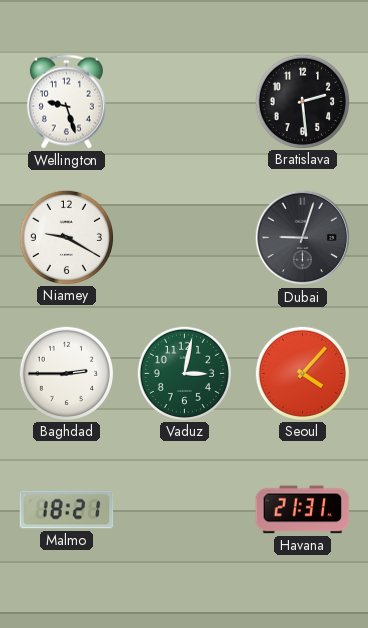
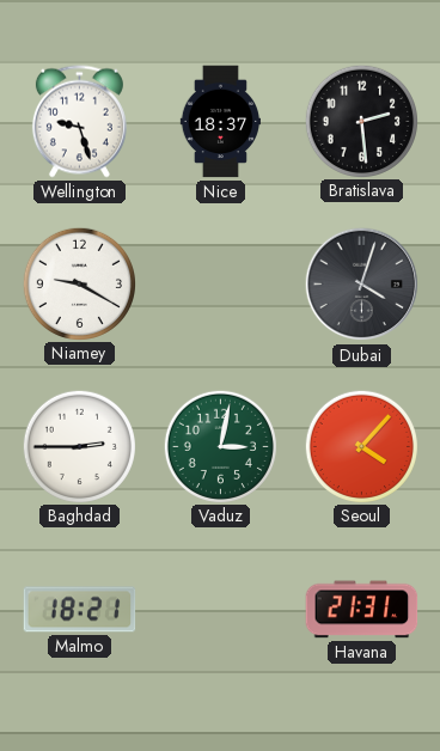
Nice: none -> 18:37 (220, 122)
Dubai: 9:03 -> 4:03 (362, 285)
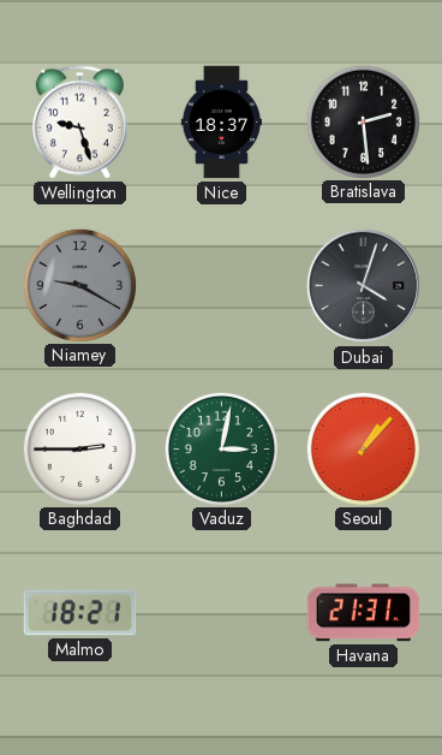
Niamey dial: white -> grey (79, 285)
Seoul: 4:07 -> 1:07 (363, 448)
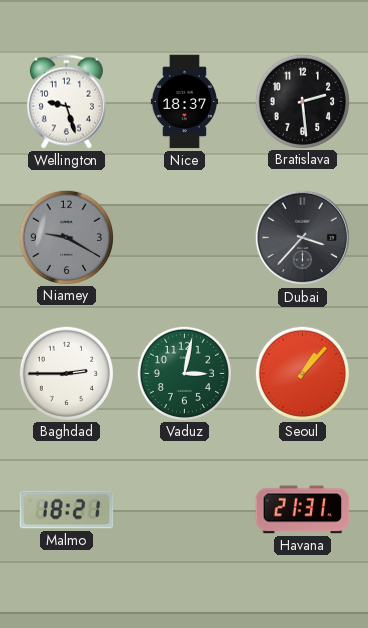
Dubai: 4:03 -> 3:37 (303, 238)
